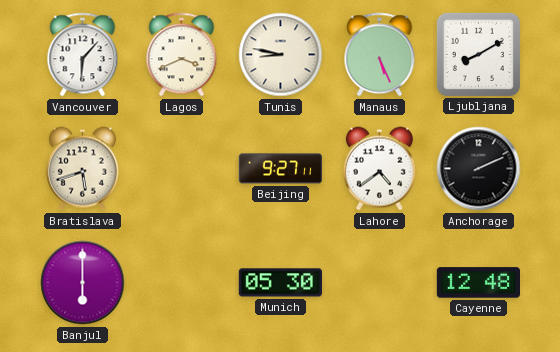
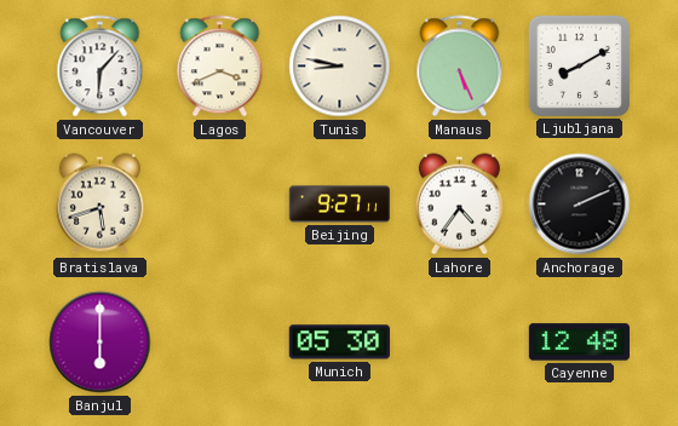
Lahore: 4:39 -> 4:36 (459, 205)
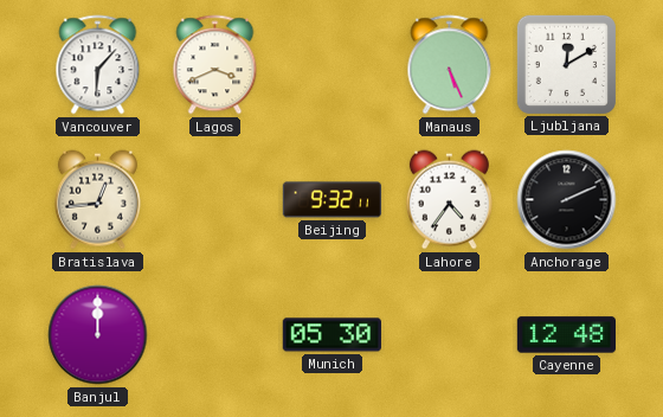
Tunis: 8:47 -> none (340, 67)
Ljubljana: 8:10 -> 12:10 (566, 64)
Bratislava: 5:42 -> 12:44 (97, 200)
Beijing: 9:27 -> 9:32 (333, 200)
Banjul: 6:00 -> 12:00 (98, 335)
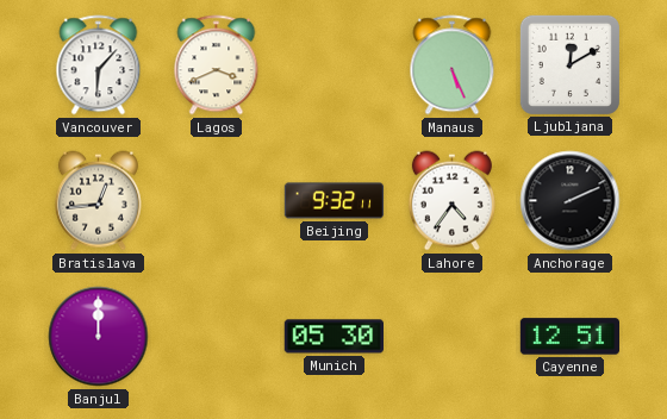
Cayenne: 12:48 -> 12:51 (569, 337)
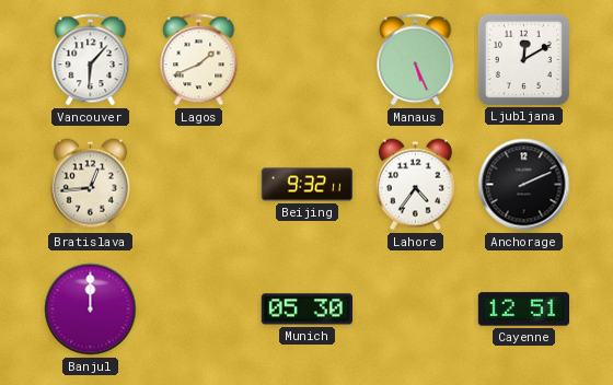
Lagos: 3:41 -> 1:41 (199, 60)
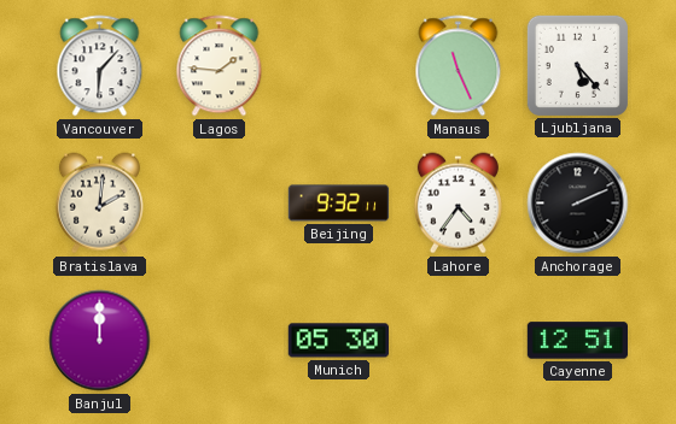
Lagos: 1:41 -> 1:46 (220, 66)
Manaus: 5:26 -> 11:26 (459, 66)
Ljubljana: 12:10 -> 5:23 (577, 65)
Bratislava: 12:44 -> 2:01 (99, 204)
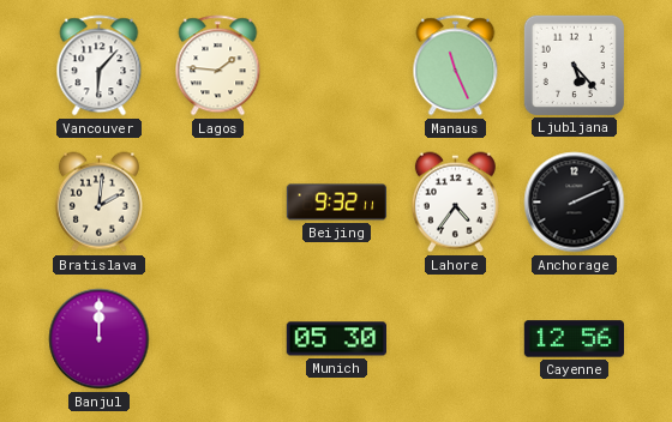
Cayenne: 12:51 -> 12:56 (574, 339)
